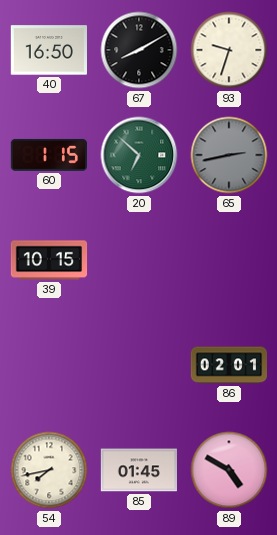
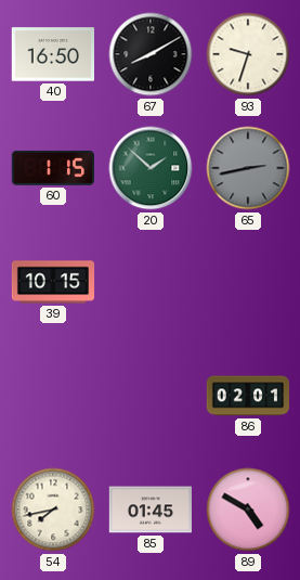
20: 6:52 -> 1:52 (151, 168)
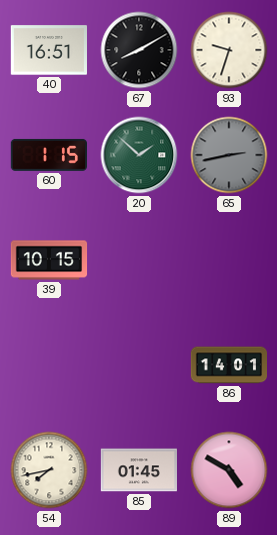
40: 16:50 -> 16:51 (48, 50)
86: 02:01 -> 14:01 (228, 365)
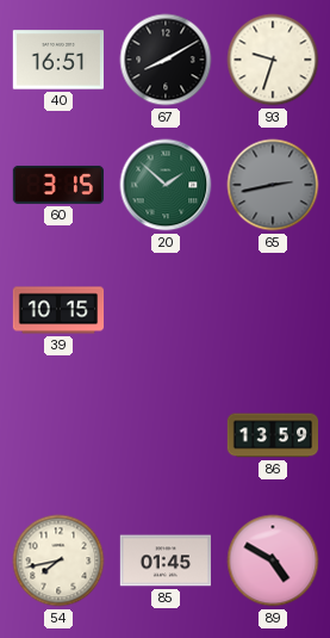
60: 1:15 -> 3:15 (57, 185)
86: 14:01 -> 13:59 (272, 435)
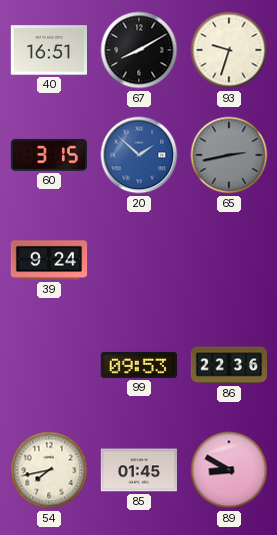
20 dial: green -> blue (139, 155)
39: 10:15 -> 9:24 (49, 260)
99: none -> 09:53 (138, 365)
86: 13:59 -> 22:36 (228, 365)
89: 4:50 -> 8:50 (229, 470)
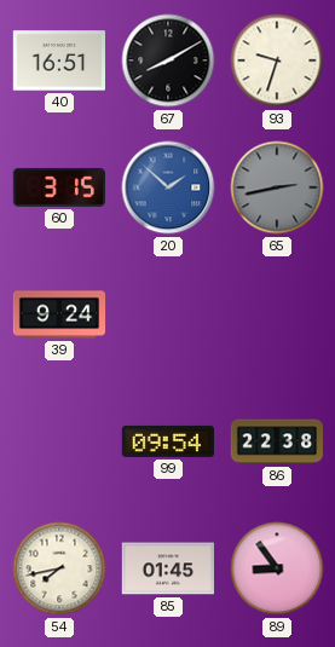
99: 09:53 -> 09:54 (167, 441)
86: 22:36 -> 22:38 (276, 441)
89: 8:50 -> 8:54 (277, 568)
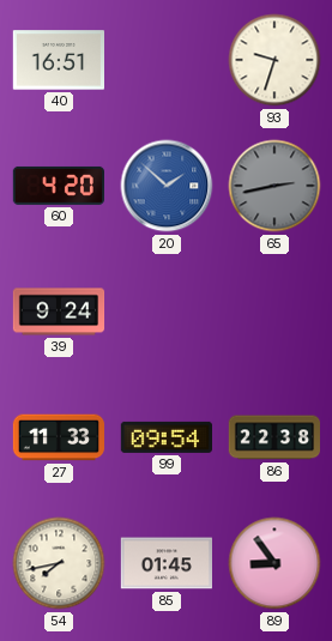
67: 8:10 -> none (168, 60)
60: 3:15 -> 4:20 (58, 186)
27: none -> 11:33 (59, 437)
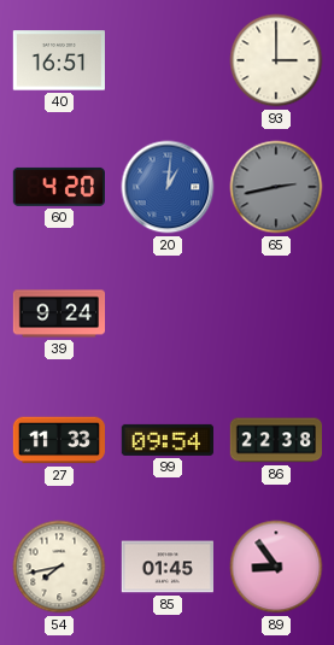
93: 9:33 -> 3:00 (276, 60)
20: 1:52 -> 1:01 (168, 187)
